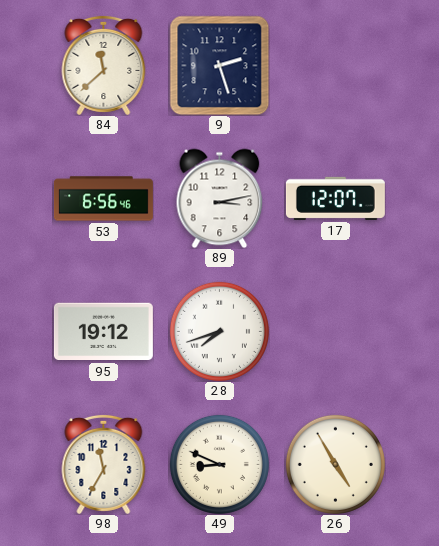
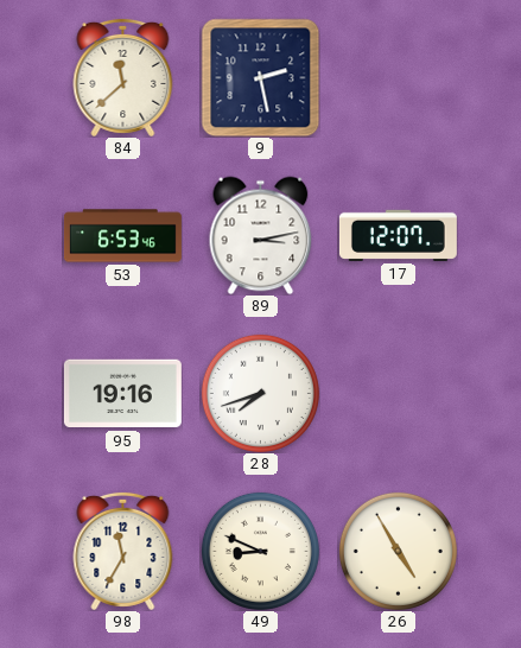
9: 2:27 -> 2:28 (260, 77)
53: 6:56 -> 6:53 (122, 236)
95: 19:12 -> 19:16 (122, 394)
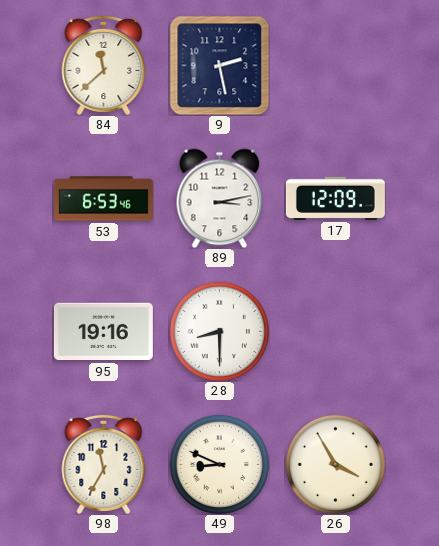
17: 12:07 -> 12:09 (335, 198)
28: 7:42 -> 8:30 (219, 331)
26: 4:55 -> 3:55 (335, 464)
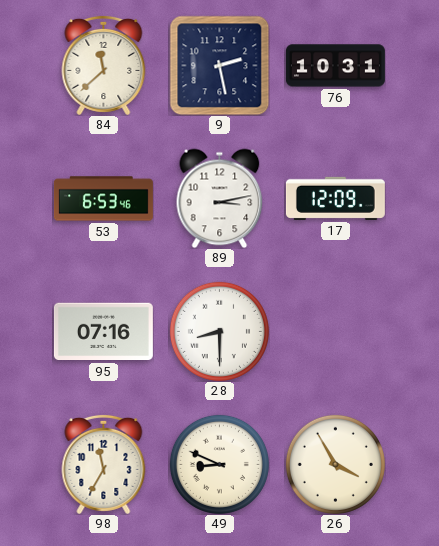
76: none -> 10:31 (335, 66)
95: 19:16 -> 07:16 (103, 332)
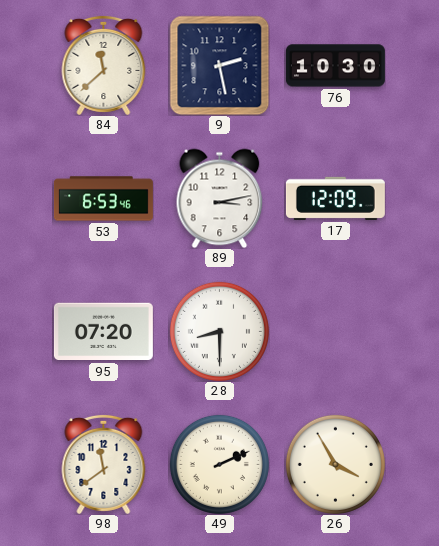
76: 10:31 -> 10:30 (335, 66)
95: 07:16 -> 07:20 (103, 332)
98: 11:35 -> 11:39 (104, 464)
49: 8:49 -> 2:11 (219, 464)
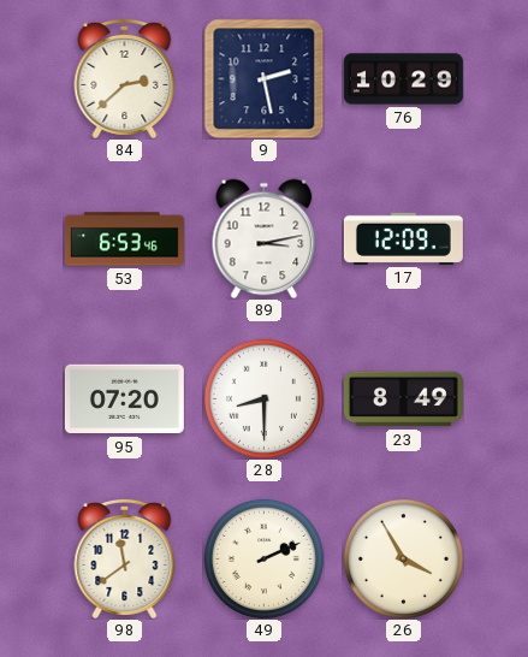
84: 11:38 -> 2:38 (125, 78)
76: 10:30 -> 10:29 (403, 79)
23: none -> 8:49 (403, 399)
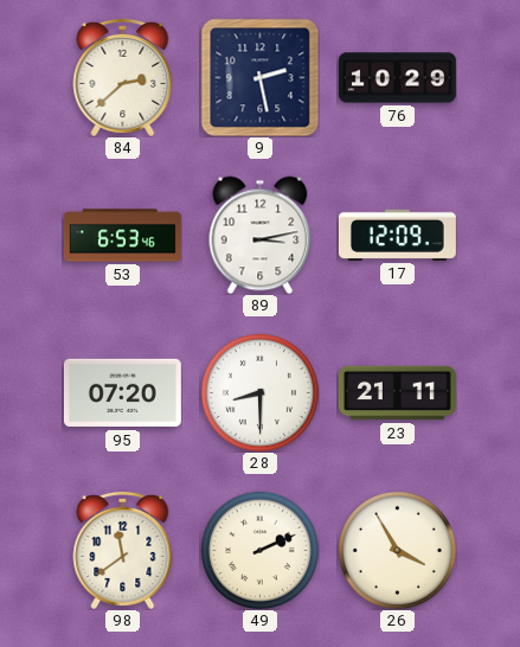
23: 8:49 -> 21:11 (397, 393)
